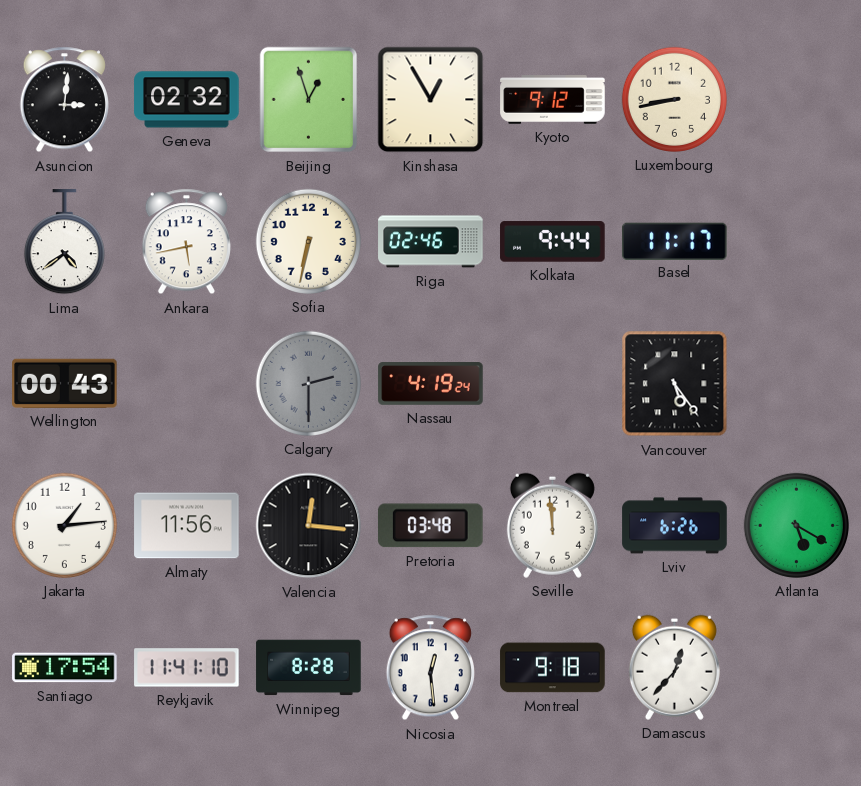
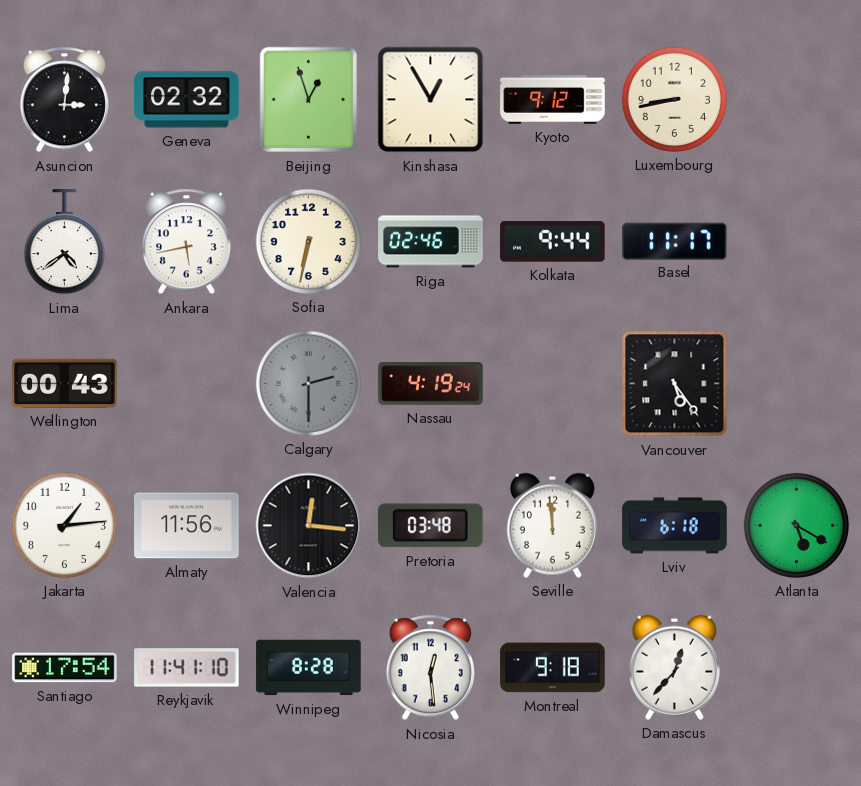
Lviv: 6:26 -> 6:18 (675, 526)
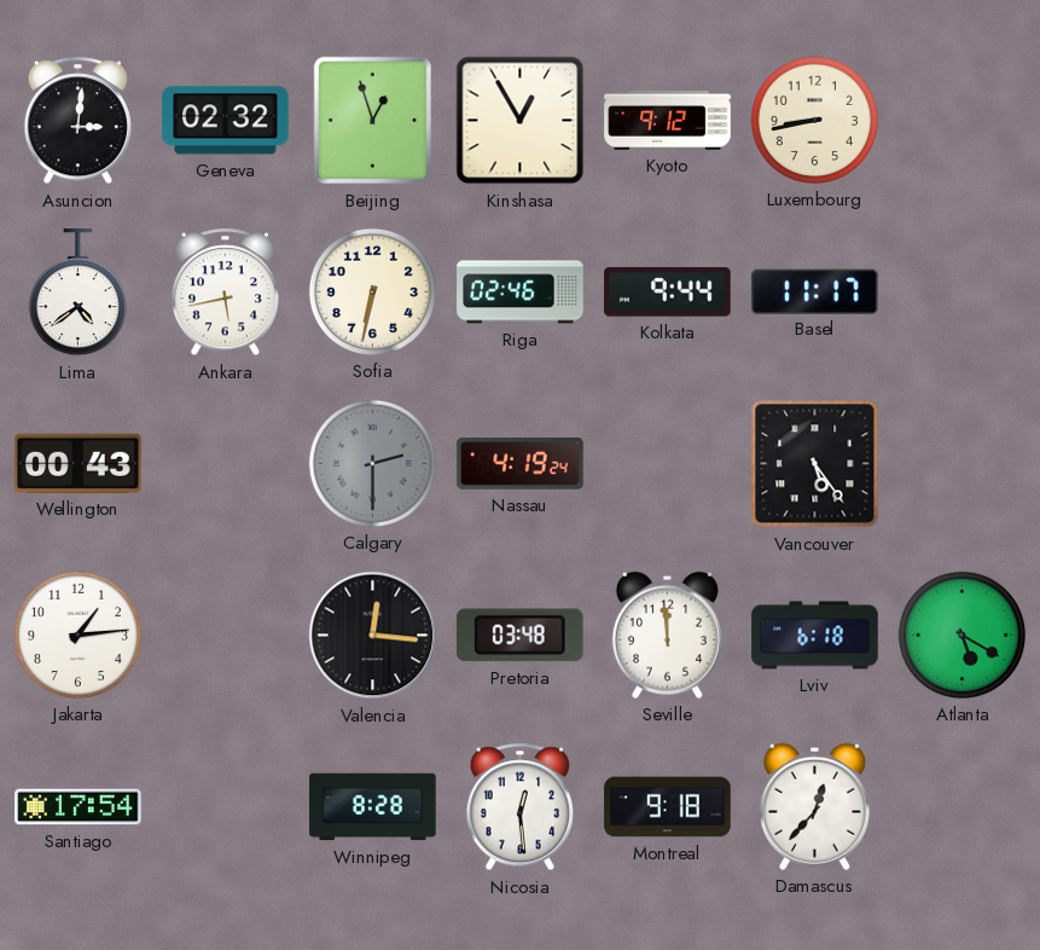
Almaty: 11:56 -> none (187, 526)
Reykjavik: 11:41 -> none (187, 668)
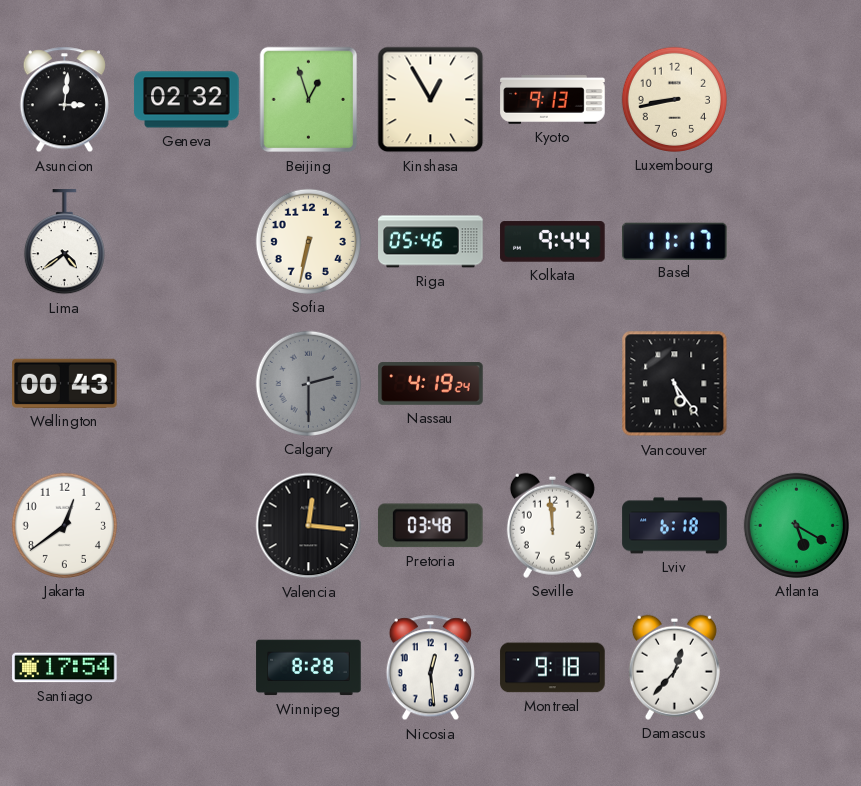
Kyoto: 9:12 -> 9:13 (553, 100)
Ankara: 5:43 -> none (225, 292)
Riga: 02:46 -> 05:46 (431, 242)
Jakarta: 1:14 -> 12:39 (64, 525)
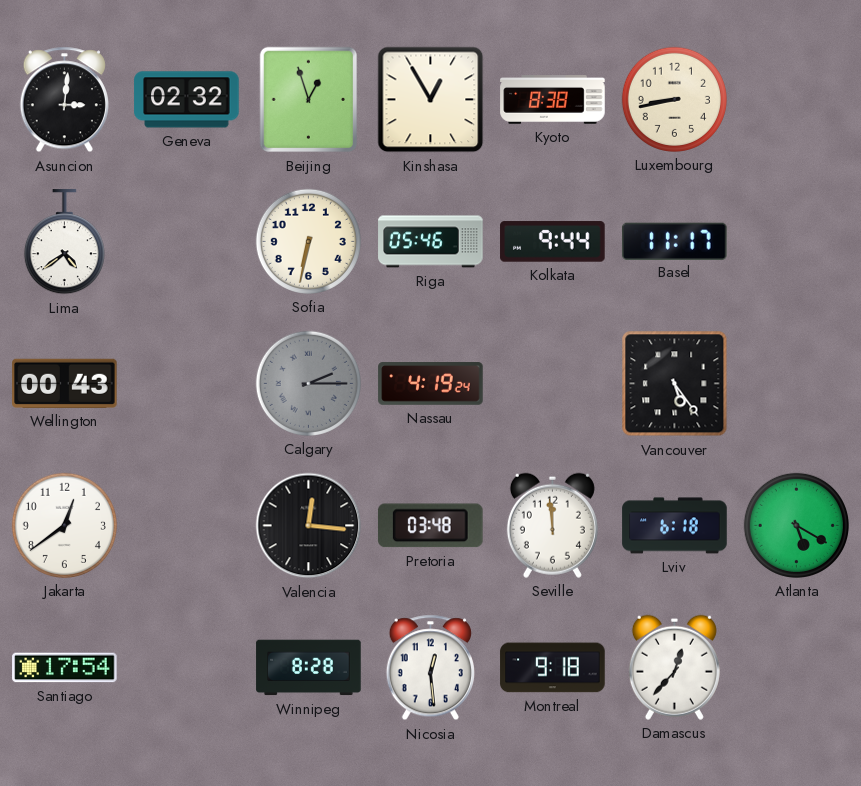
Kyoto: 9:13 -> 8:38 (553, 100)
Calgary: 2:30 -> 2:15 (308, 383)
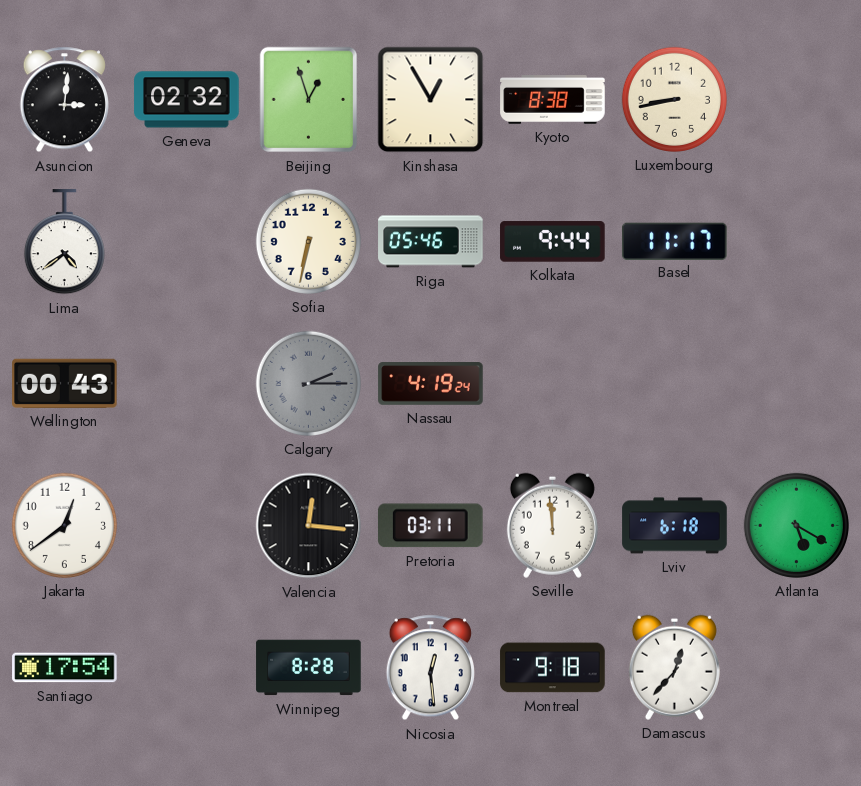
Vancouver: 5:24 -> none (675, 384)
Pretoria: 03:48 -> 03:11 (430, 526)
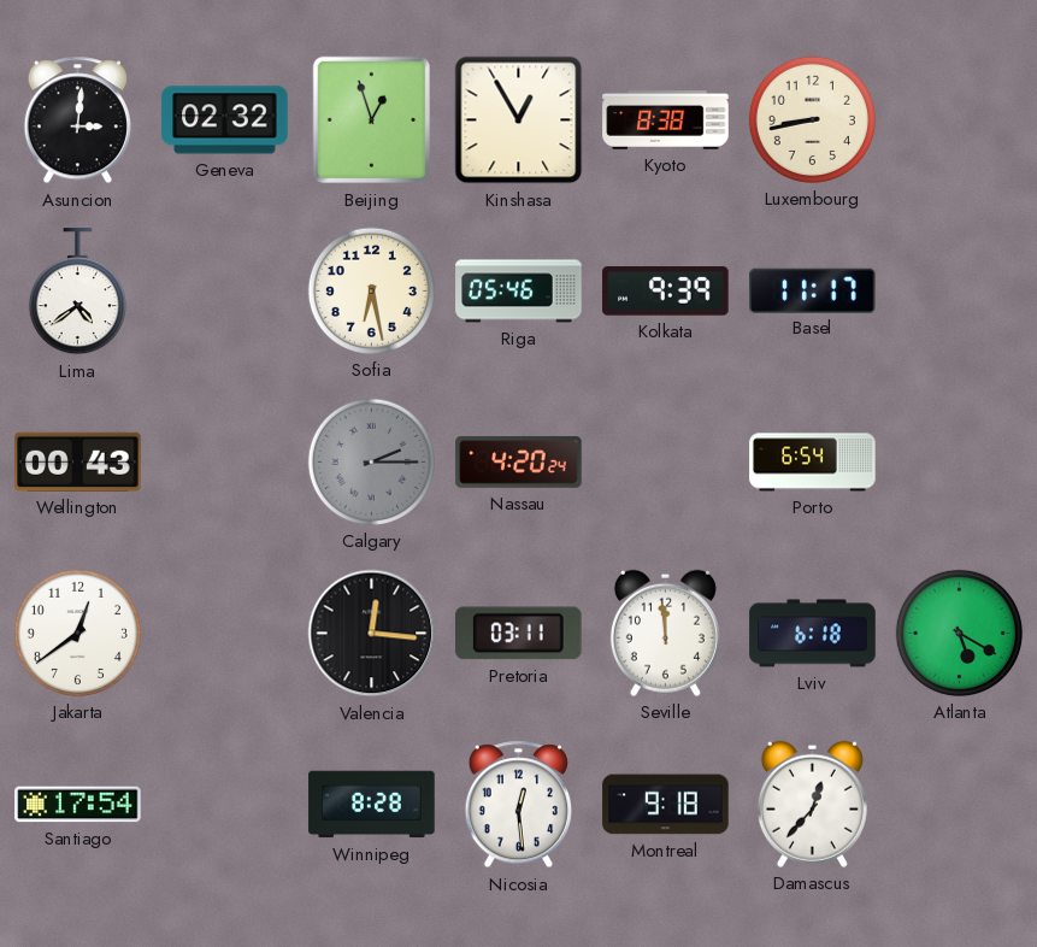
Sofia: 6:32 -> 6:28 (371, 290)
Kolkata: 9:44 -> 9:39 (666, 292)
Nassau: 4:19 -> 4:20 (519, 463)
Porto: none -> 6:54 (813, 463)
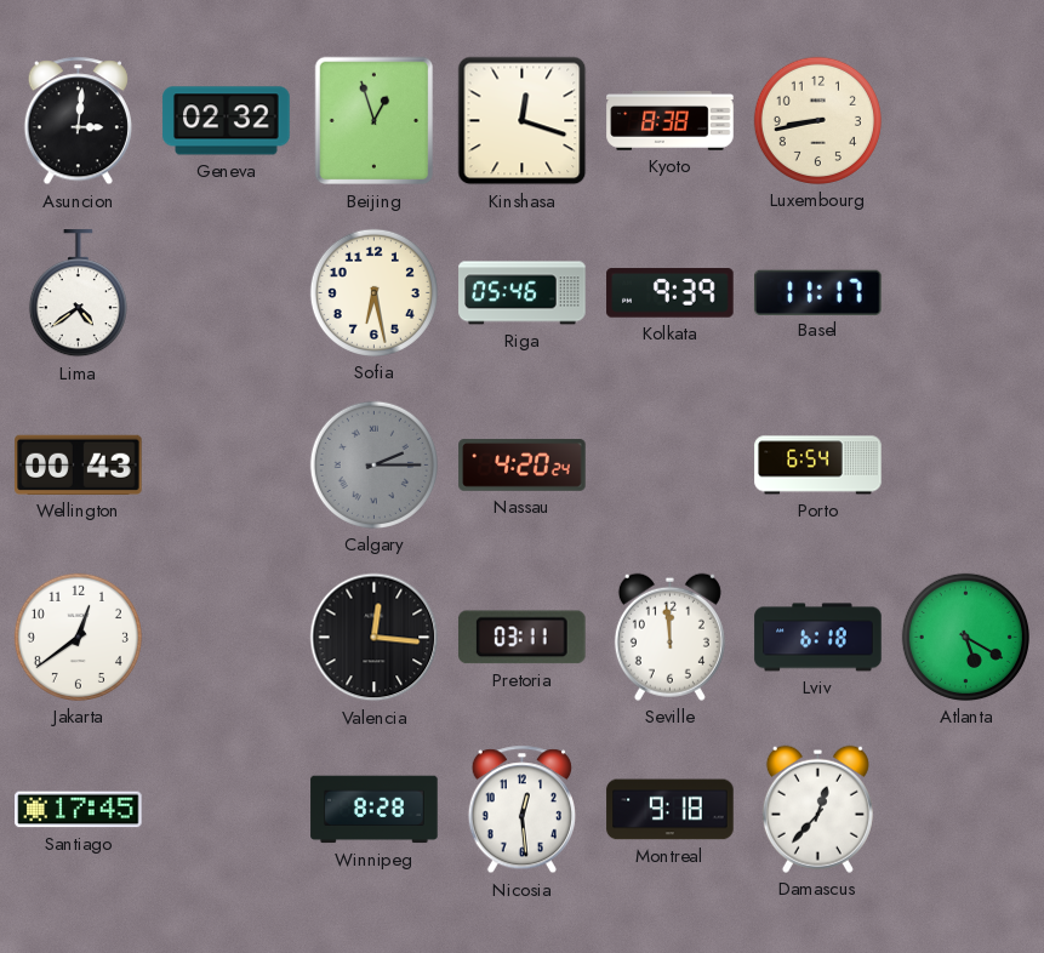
Kinshasa: 12:55 -> 12:18 (523, 121)
Santiago: 17:54 -> 17:45 (79, 810)
